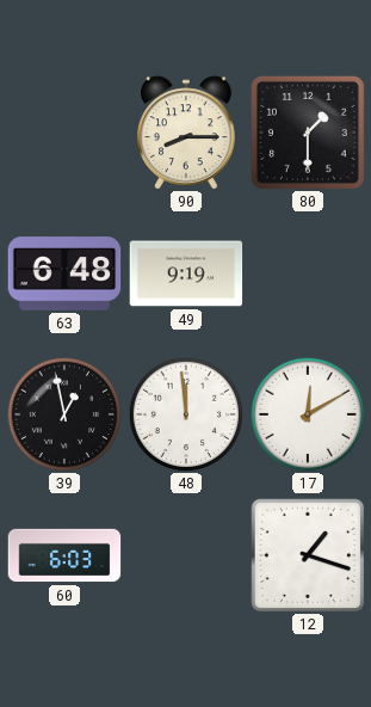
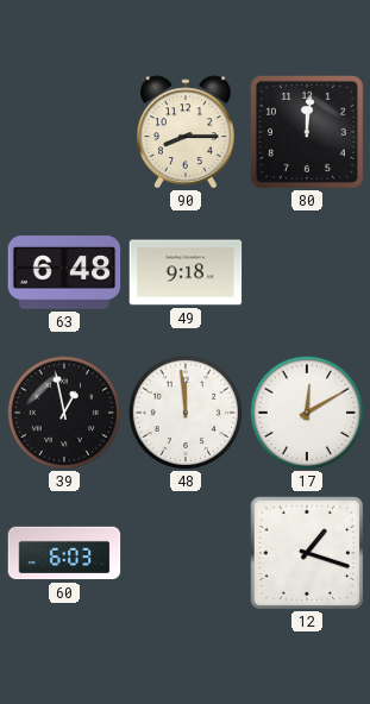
80: 1:30 -> 12:01 (307, 132)
49: 9:19 -> 9:18 (186, 272)
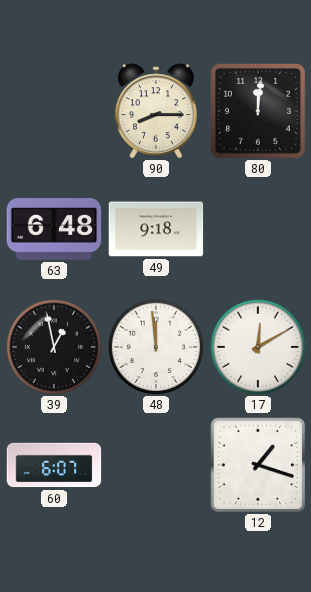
60: 6:03 -> 6:07 (54, 465)
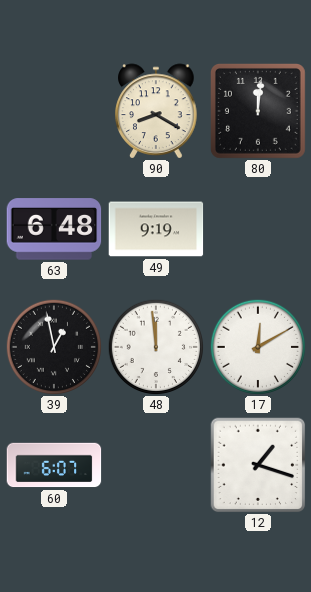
90: 8:15 -> 8:20 (156, 111)
49: 9:18 -> 9:19 (156, 229)
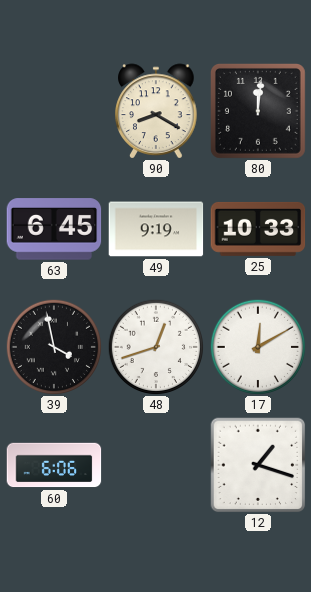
63: 6:48 -> 6:45 (54, 229)
25: none -> 10:33 (258, 229)
39: 12:58 -> 3:58 (53, 346)
48: 11:59 -> 12:42 (155, 346)
60: 6:07 -> 6:06 (54, 465)
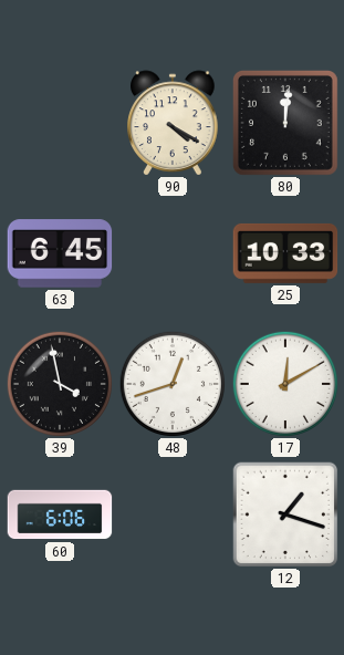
90: 8:20 -> 4:20 (173, 123)
49: 9:19 -> none (156, 229)
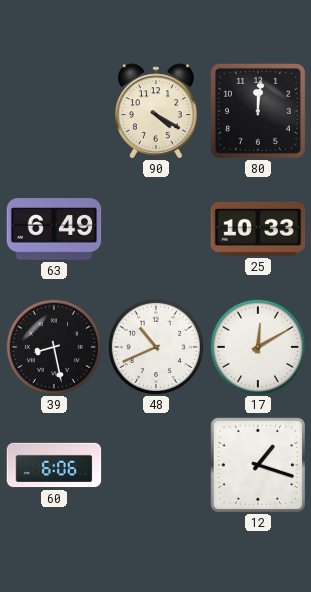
63: 6:45 -> 6:49 (54, 229)
39: 3:58 -> 8:28 (53, 346)
48: 12:42 -> 10:41 (155, 346)
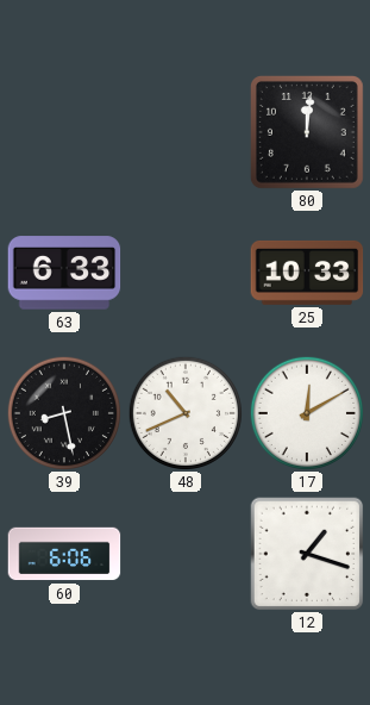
90: 4:20 -> none (156, 111)
63: 6:49 -> 6:33 (64, 273)
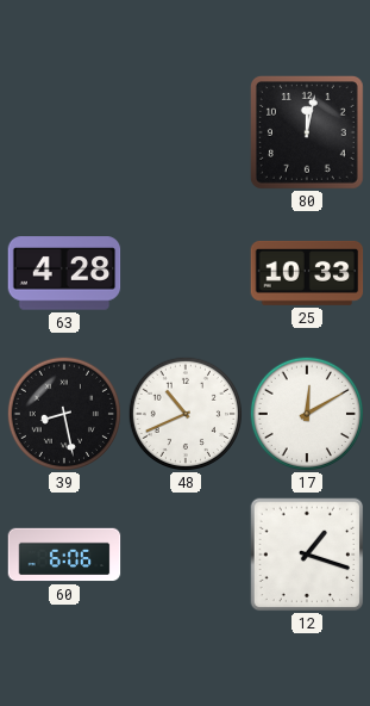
80: 12:01 -> 12:02 (307, 132)
63: 6:33 -> 4:28 (64, 273)
